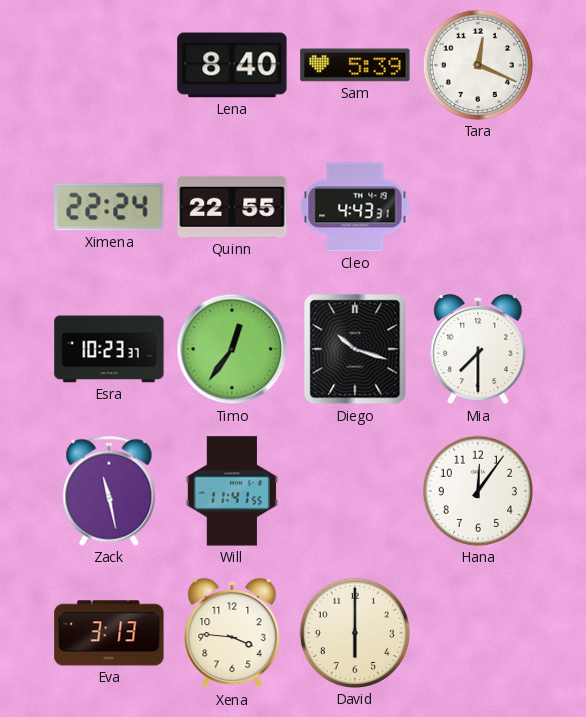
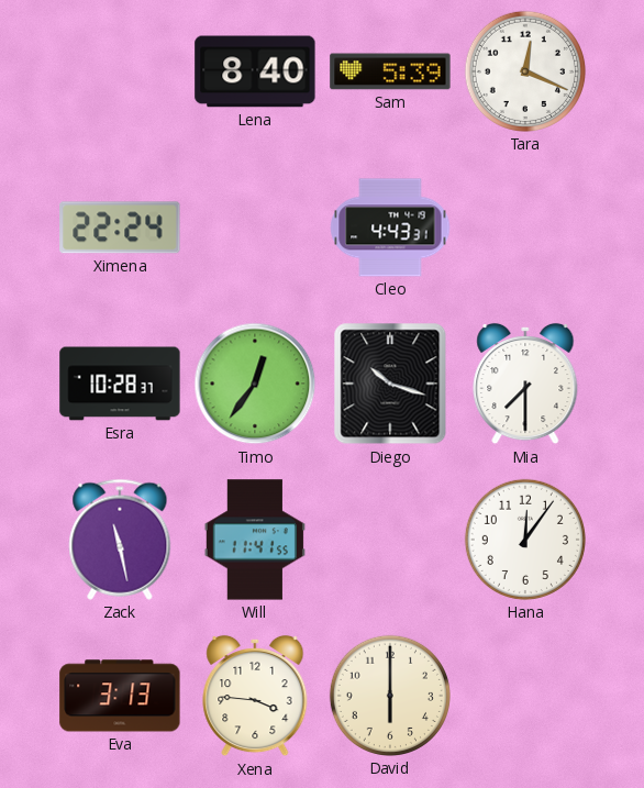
Quinn: 22:55 -> none (232, 207)
Esra: 10:23 -> 10:28 (120, 384)
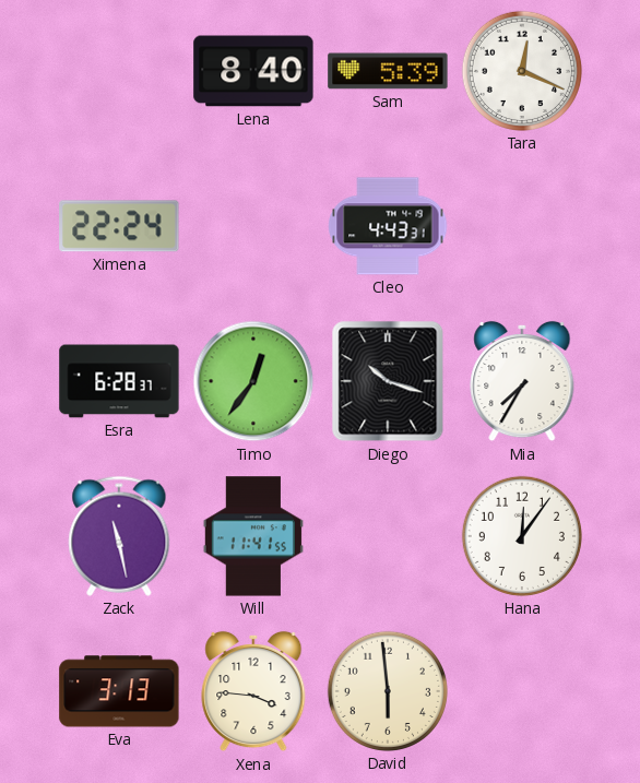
Esra: 10:28 -> 6:28 (119, 381)
Mia: 7:30 -> 7:35 (522, 381)
David: 6:00 -> 5:59 (388, 691)
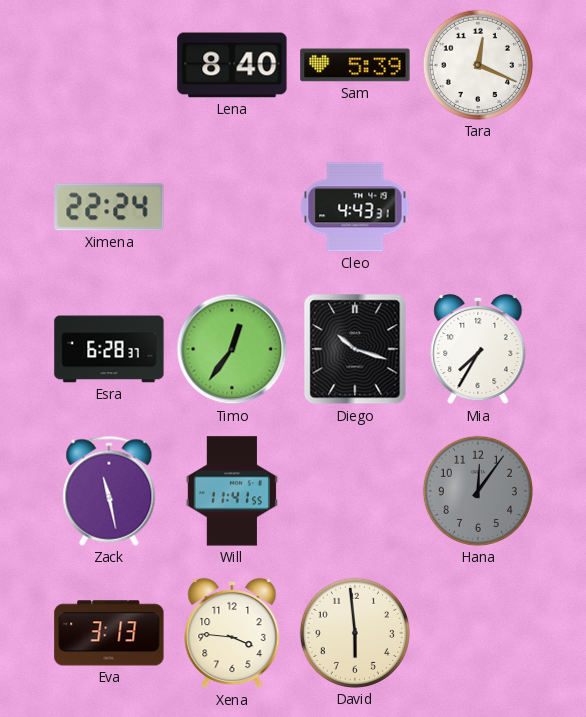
Hana dial: white -> grey (478, 491)
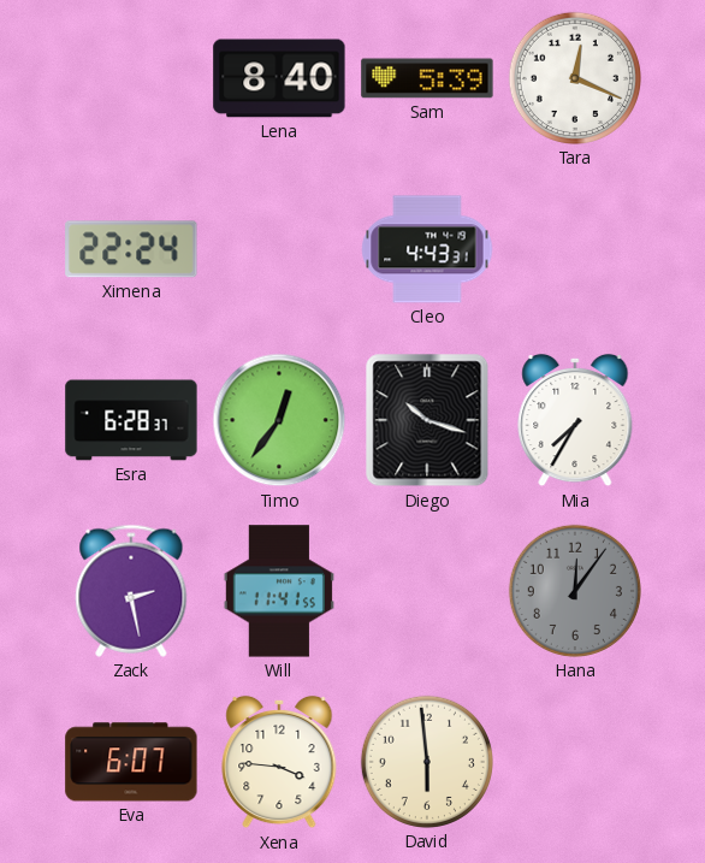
Zack: 11:28 -> 2:28 (131, 591)
Eva: 3:13 -> 6:07 (131, 762)
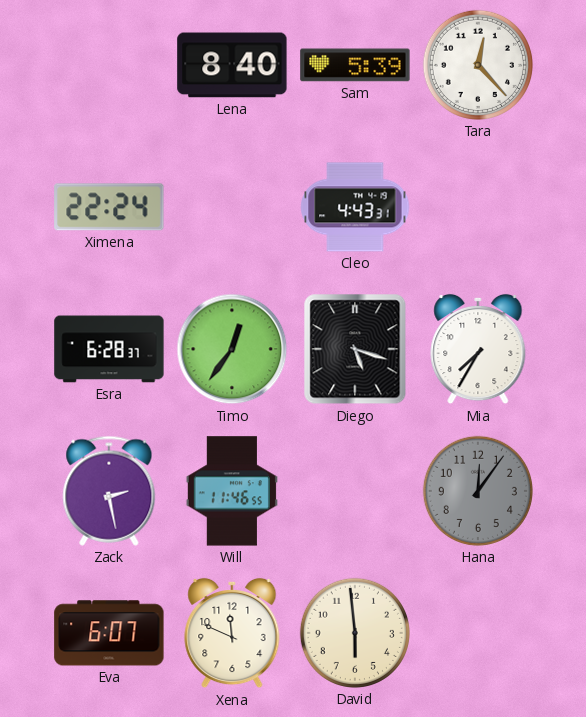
Tara: 12:19 -> 12:23 (478, 65)
Diego: 10:18 -> 5:18 (355, 349)
Will: 11:41 -> 11:46 (232, 491)
Xena: 3:46 -> 11:49 (232, 633)
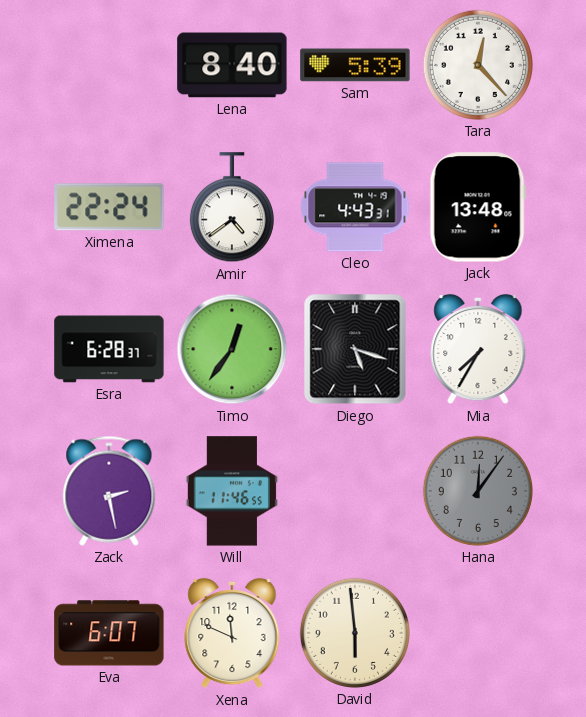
Amir: none -> 4:39 (232, 208)
Jack: none -> 13:48 (478, 207)
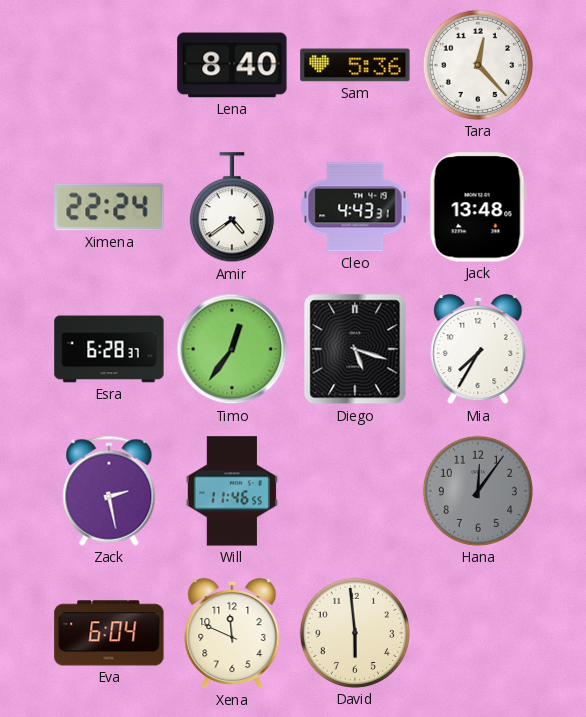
Sam: 5:39 -> 5:36 (355, 65)
Eva: 6:07 -> 6:04 (109, 633)
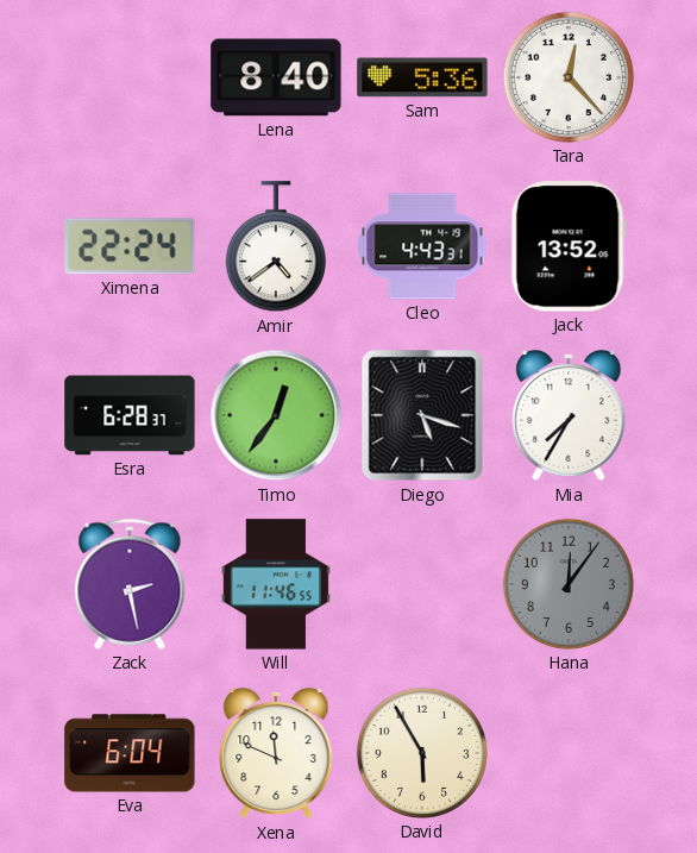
Jack: 13:48 -> 13:52 (569, 246)
David: 5:59 -> 5:55 (422, 753)
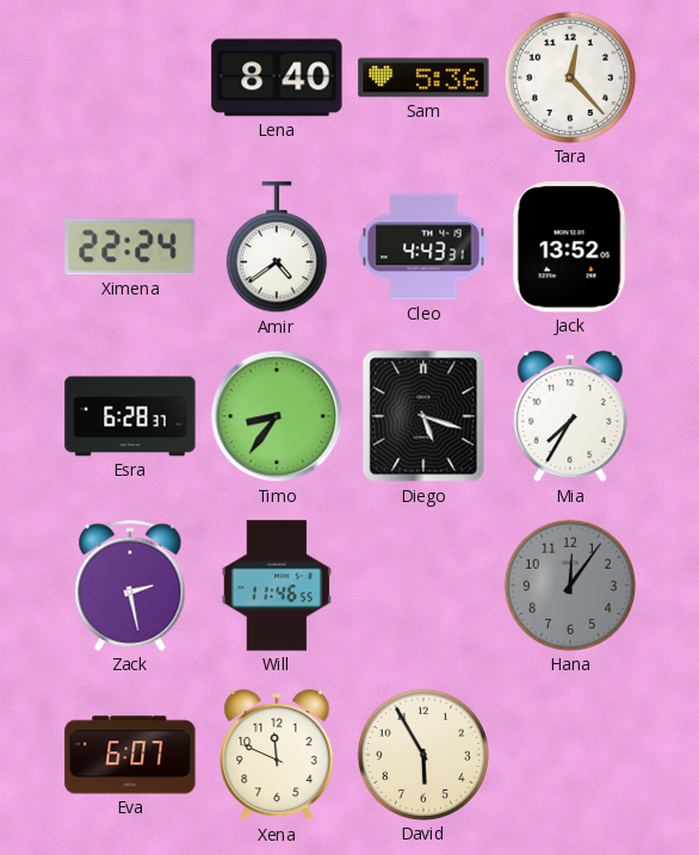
Timo: 12:36 -> 8:36 (277, 416)
Eva: 6:04 -> 6:07 (130, 755)
